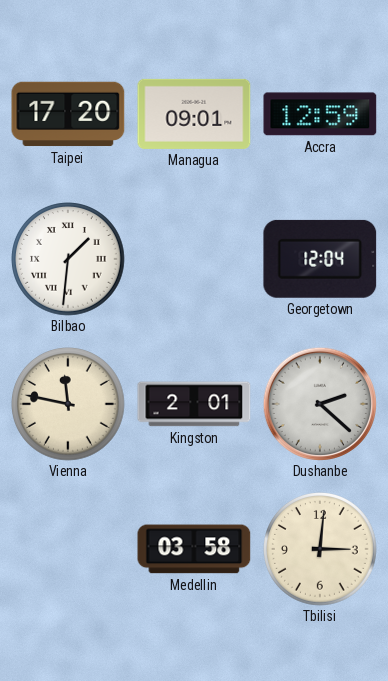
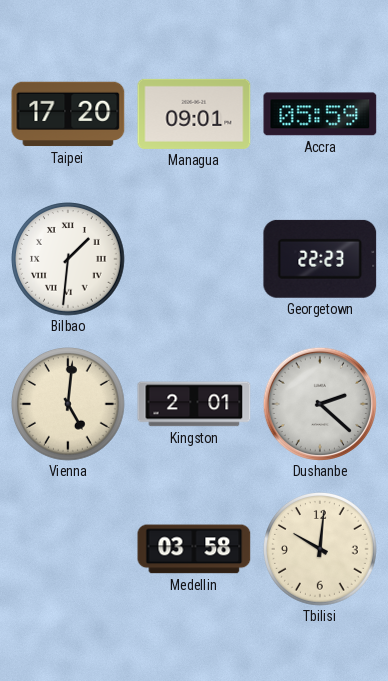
Accra: 12:59 -> 05:59 (320, 114)
Georgetown: 12:04 -> 22:23 (320, 259)
Vienna: 11:47 -> 5:01 (69, 405)
Tbilisi: 3:01 -> 10:01 (321, 550)
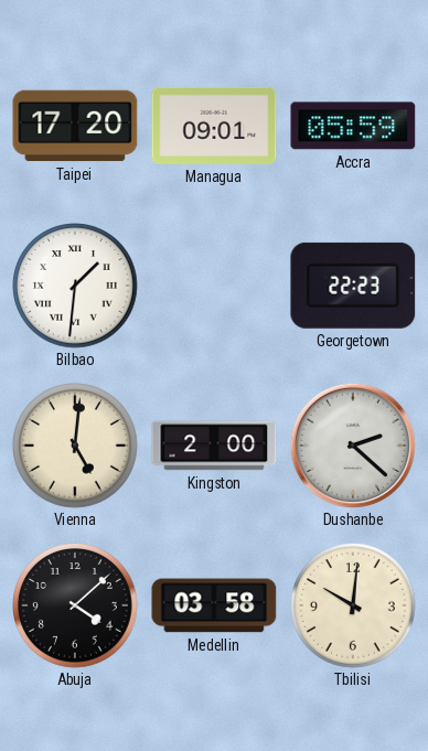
Kingston: 2:01 -> 2:00 (214, 446)
Abuja: none -> 4:08 (76, 607)
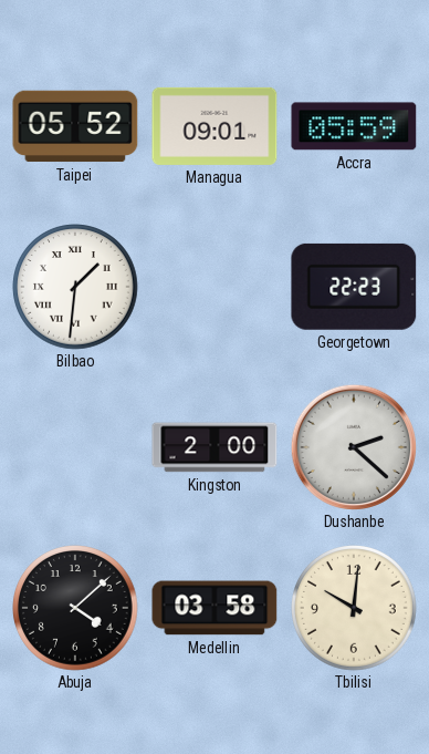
Taipei: 17:20 -> 05:52 (75, 126)
Vienna: 5:01 -> none (76, 447)
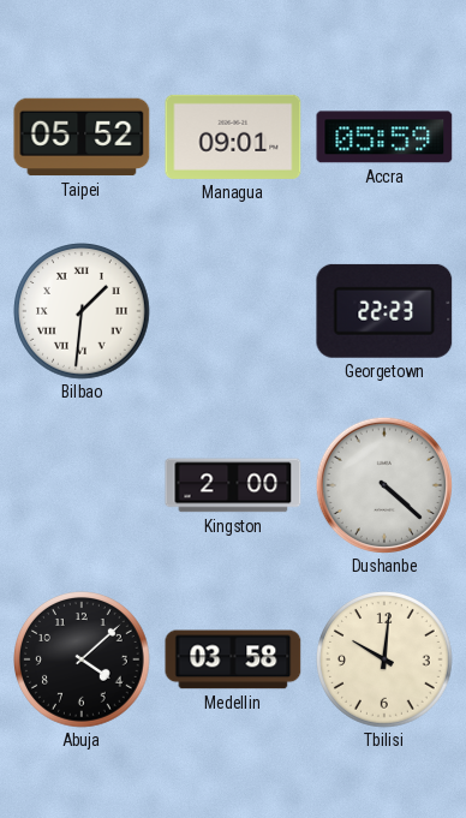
Dushanbe: 2:22 -> 4:22 (383, 484)
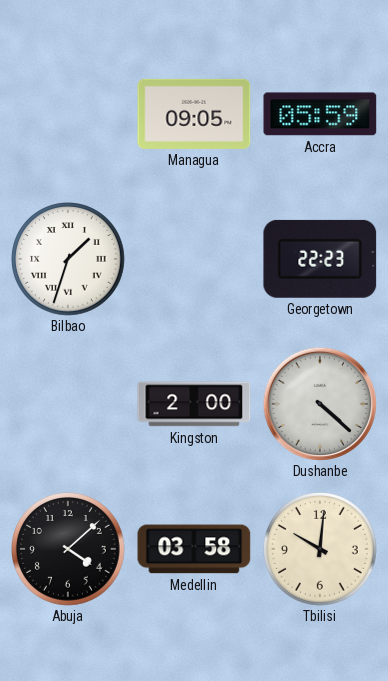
Taipei: 05:52 -> none (82, 137)
Managua: 09:01 -> 09:05 (194, 114)
Bilbao: 1:31 -> 1:33 (69, 260)
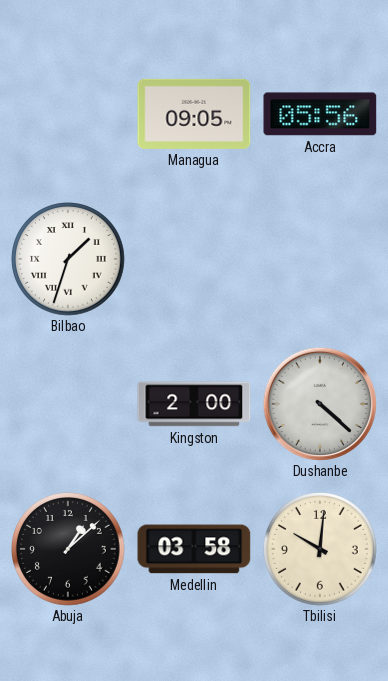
Accra: 05:59 -> 05:56 (320, 114)
Georgetown: 22:23 -> none (320, 259)
Abuja: 4:08 -> 1:08 (69, 550)
